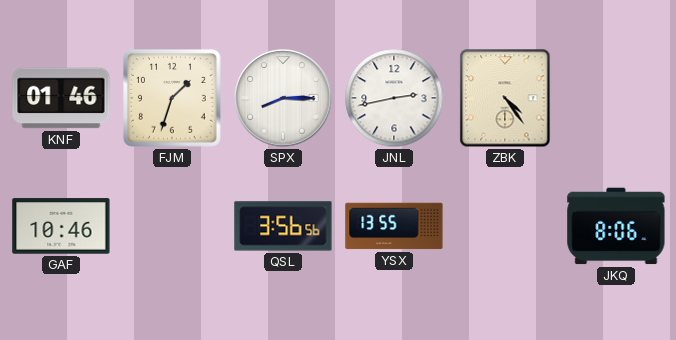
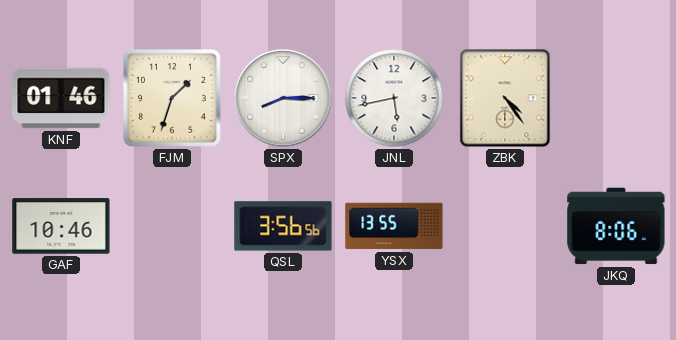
JNL: 2:43 -> 5:43 (394, 98)
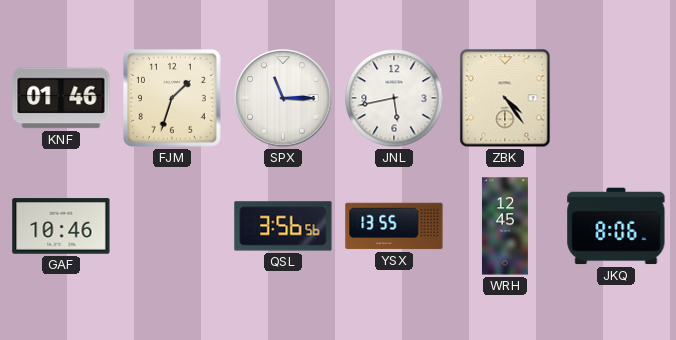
SPX: 8:15 -> 11:15 (283, 98)
WRH: none -> 12:45 (505, 226)
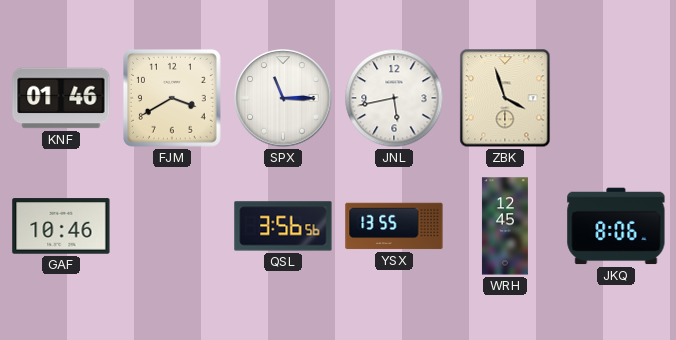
FJM: 1:33 -> 3:40 (172, 98)
ZBK: 4:24 -> 3:57 (505, 98)
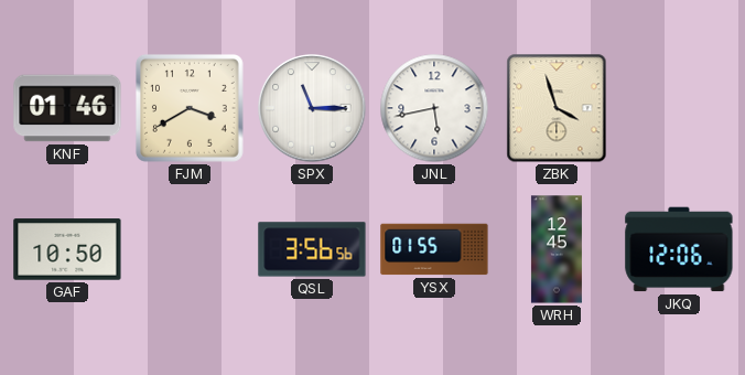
GAF: 10:46 -> 10:50 (67, 249)
YSX: 13:55 -> 01:55 (434, 249)
JKQ: 8:06 -> 12:06 (679, 249)
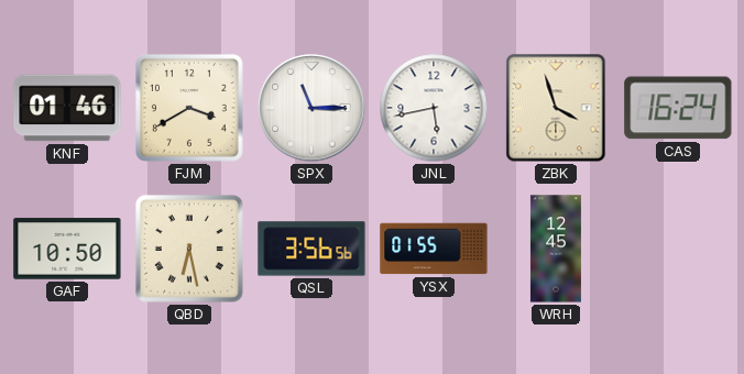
CAS: none -> 16:24 (678, 108)
QBD: none -> 6:28 (189, 249)
JKQ: 12:06 -> none (679, 249)
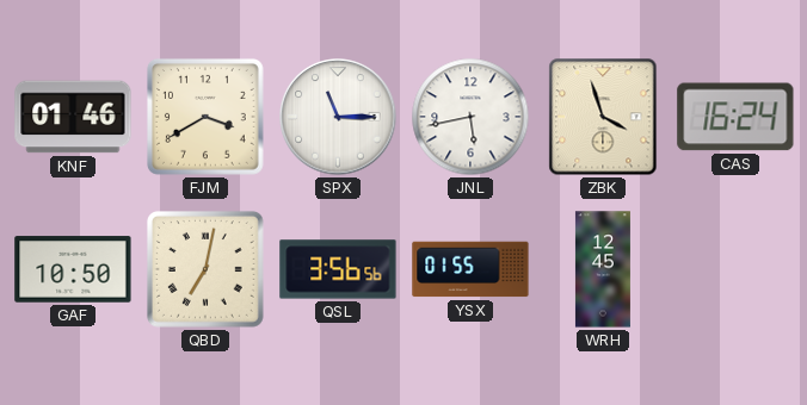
QBD: 6:28 -> 7:02 (205, 269)
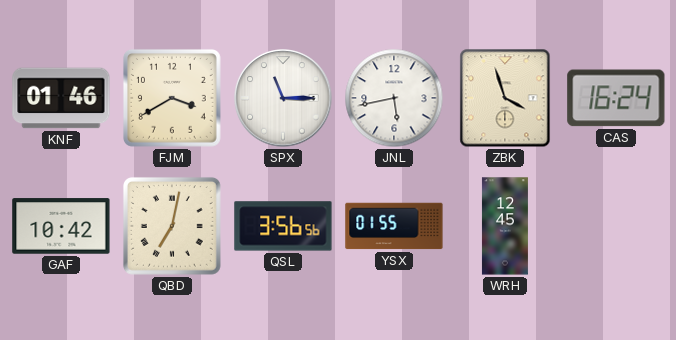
GAF: 10:50 -> 10:42 (61, 226)
